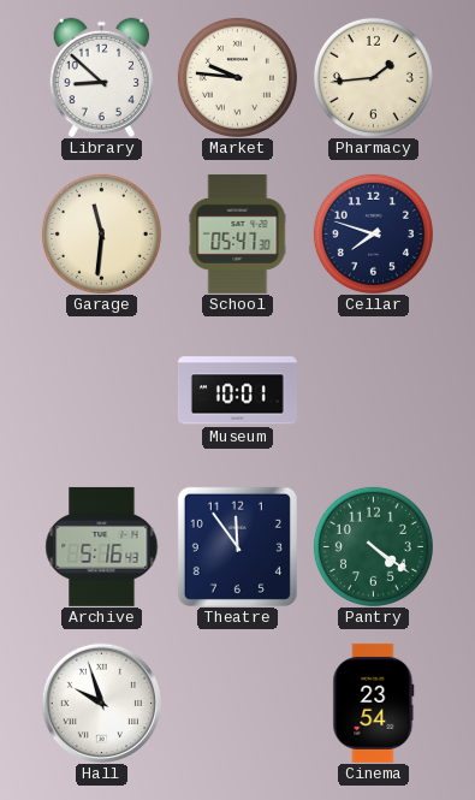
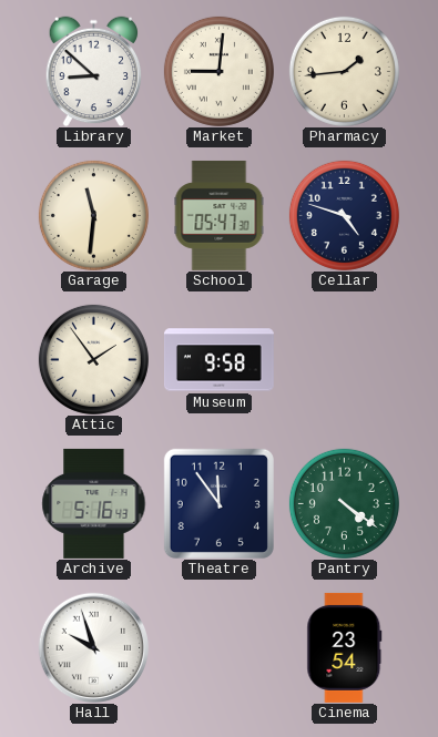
Market: 9:46 -> 9:01 (218, 71)
Cellar: 7:48 -> 4:48 (344, 215)
Attic: none -> 1:54 (93, 359)
Museum: 10:01 -> 9:58 (218, 360)
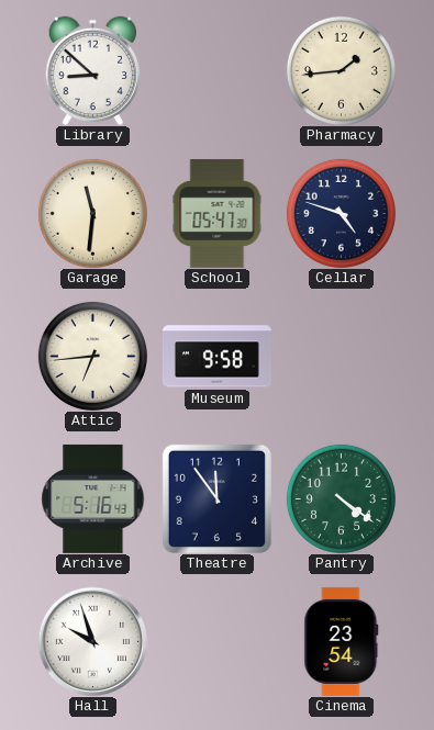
Market: 9:01 -> none (218, 71)
Attic: 1:54 -> 6:44 (92, 356)
